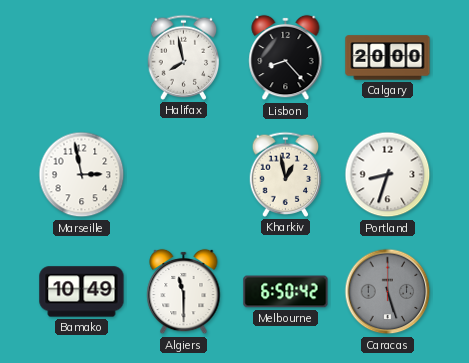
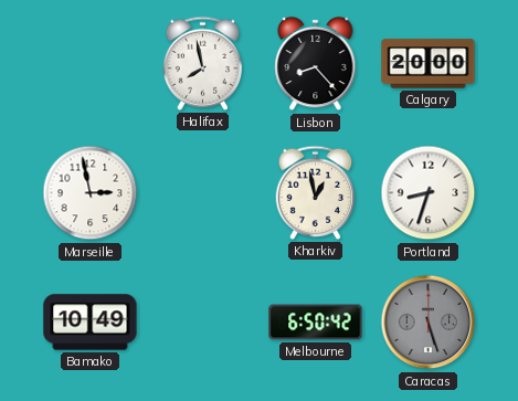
Algiers: 11:30 -> none (184, 292)
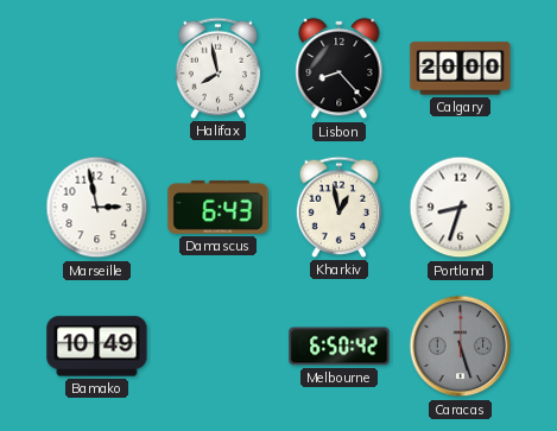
Damascus: none -> 6:43 (219, 207)
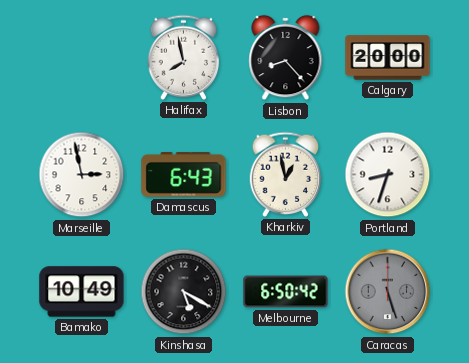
Kinshasa: none -> 5:20 (184, 292)
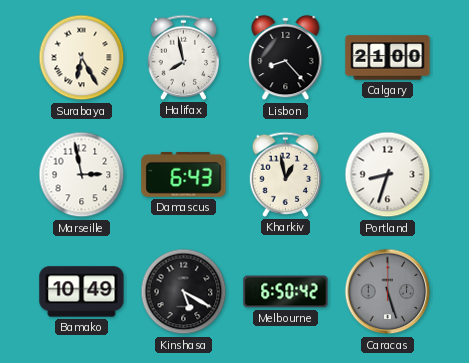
Surabaya: none -> 6:25 (82, 58)
Calgary: 20:00 -> 21:00 (388, 58)
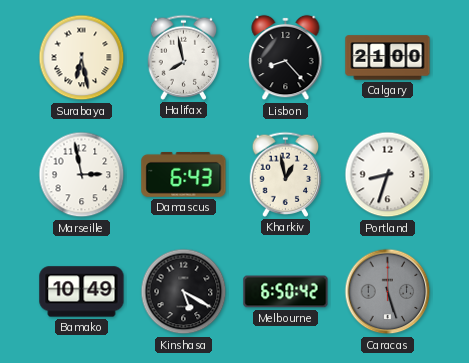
Surabaya: 6:25 -> 6:28 (82, 58)
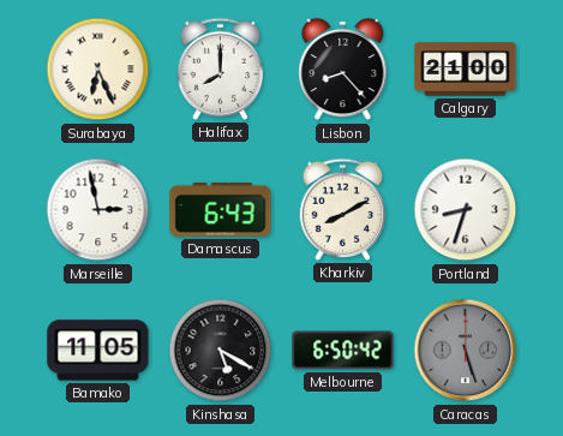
Surabaya: 6:28 -> 6:26 (98, 70)
Halifax: 7:58 -> 8:00 (221, 68)
Kharkiv: 12:58 -> 8:10 (343, 209)
Bamako: 10:49 -> 11:05 (98, 351)
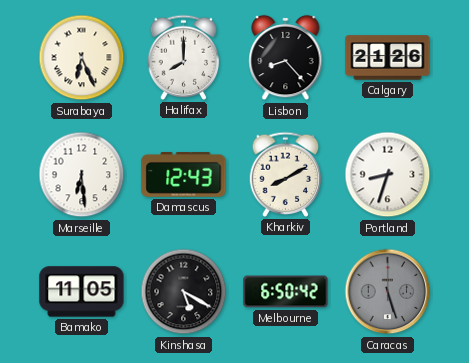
Calgary: 21:00 -> 21:26 (388, 58)
Marseille: 2:58 -> 6:29 (82, 175)
Damascus: 6:43 -> 12:43 (184, 174)
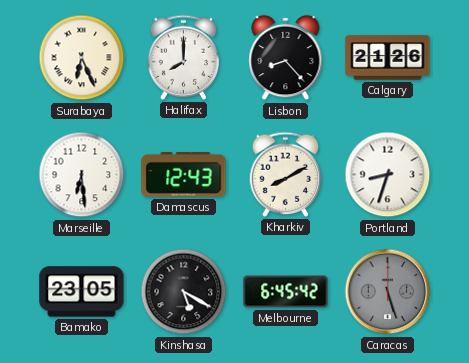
Bamako: 11:05 -> 23:05 (82, 292)
Melbourne: 6:50 -> 6:45 (286, 292)
